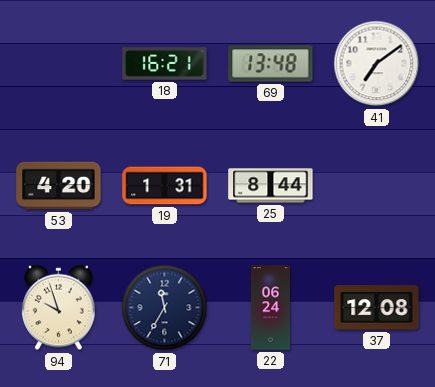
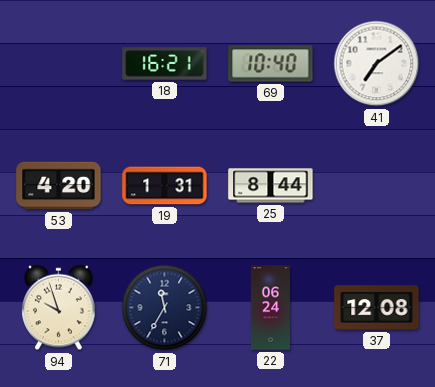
69: 13:48 -> 10:40 (271, 64)
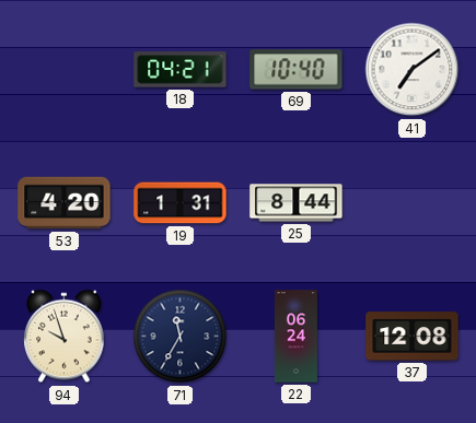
18: 16:21 -> 04:21 (181, 70)
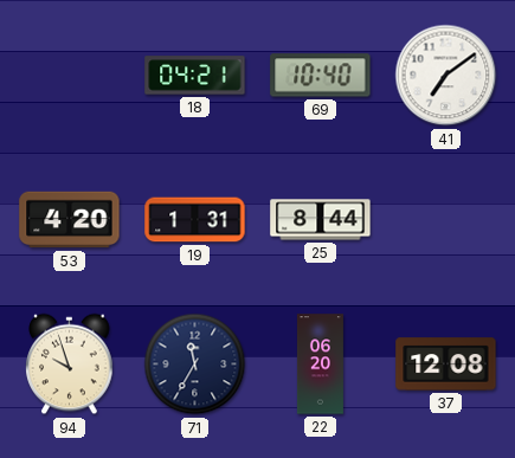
22: 06:24 -> 06:20 (320, 365)
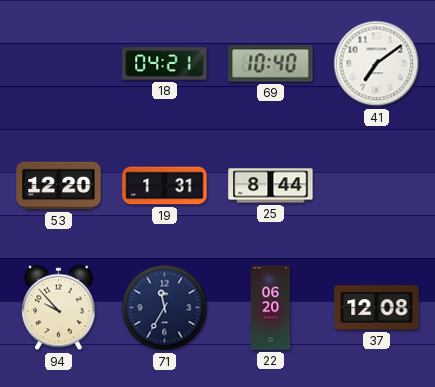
53: 4:20 -> 12:20 (59, 186)
94: 9:57 -> 9:53 (59, 308)
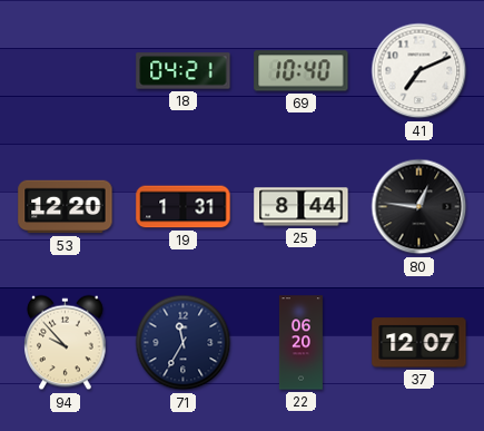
41: 7:09 -> 7:11 (419, 71)
80: none -> 12:46 (419, 207)
37: 12:08 -> 12:07 (419, 343)
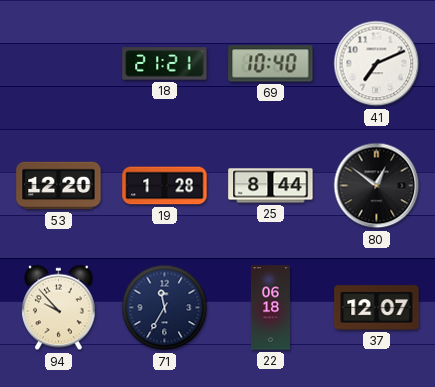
18: 04:21 -> 21:21 (165, 64)
19: 1:31 -> 1:28 (165, 186)
80: 12:46 -> 12:51 (377, 186)
22: 06:20 -> 06:18 (270, 308)
